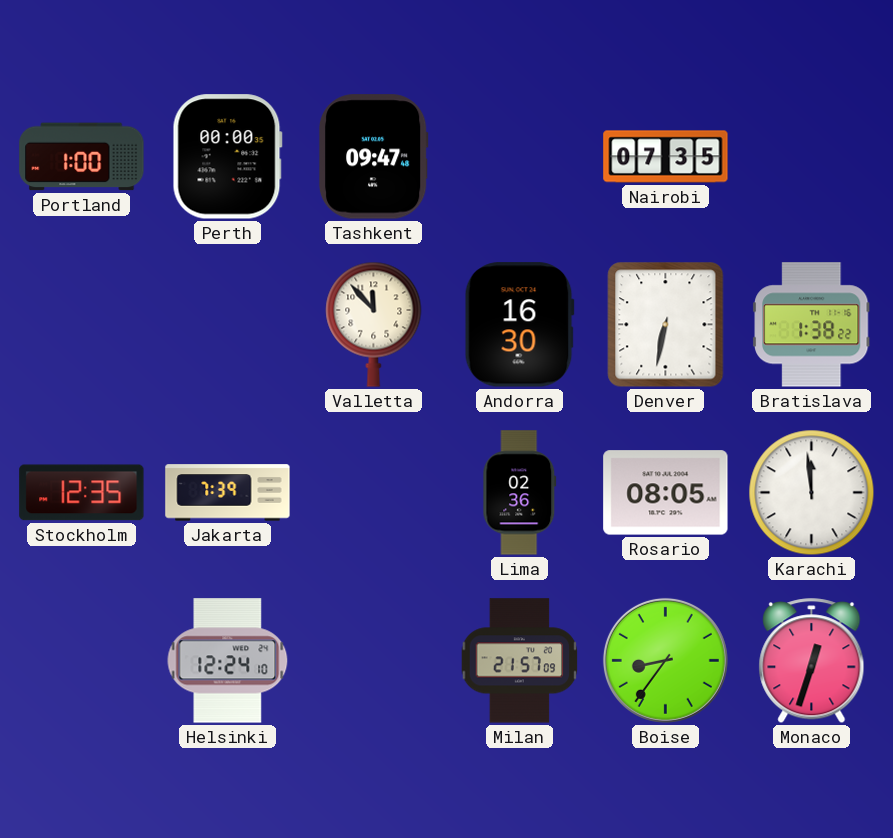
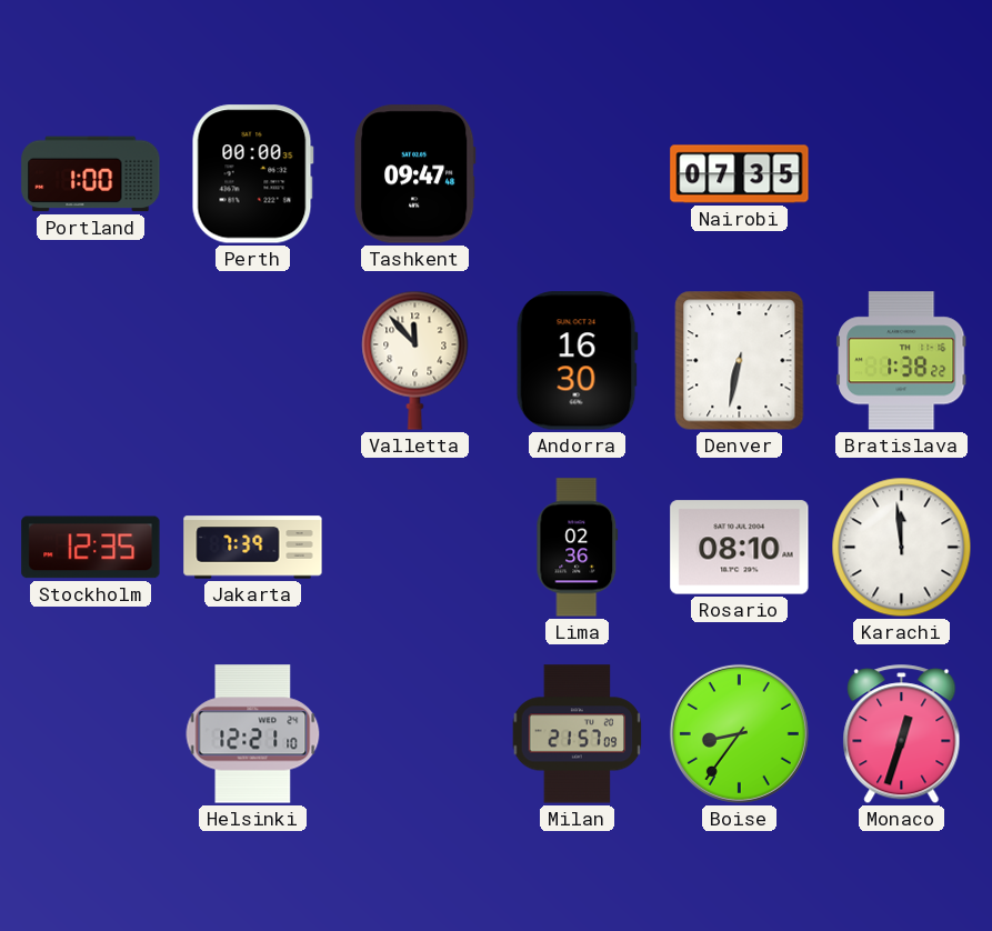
Rosario: 08:05 -> 08:10 (740, 548)
Helsinki: 12:24 -> 12:21 (253, 734)
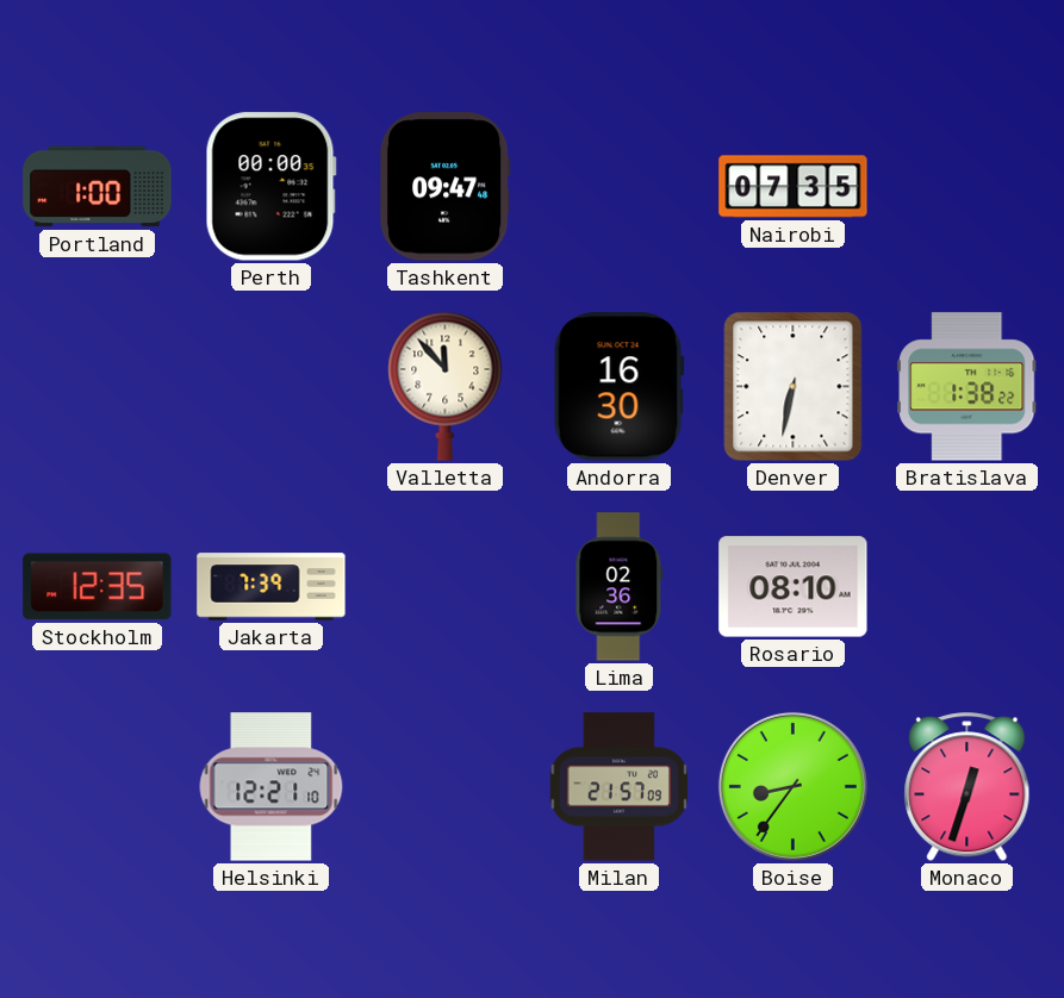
Karachi: 11:59 -> none (902, 548)
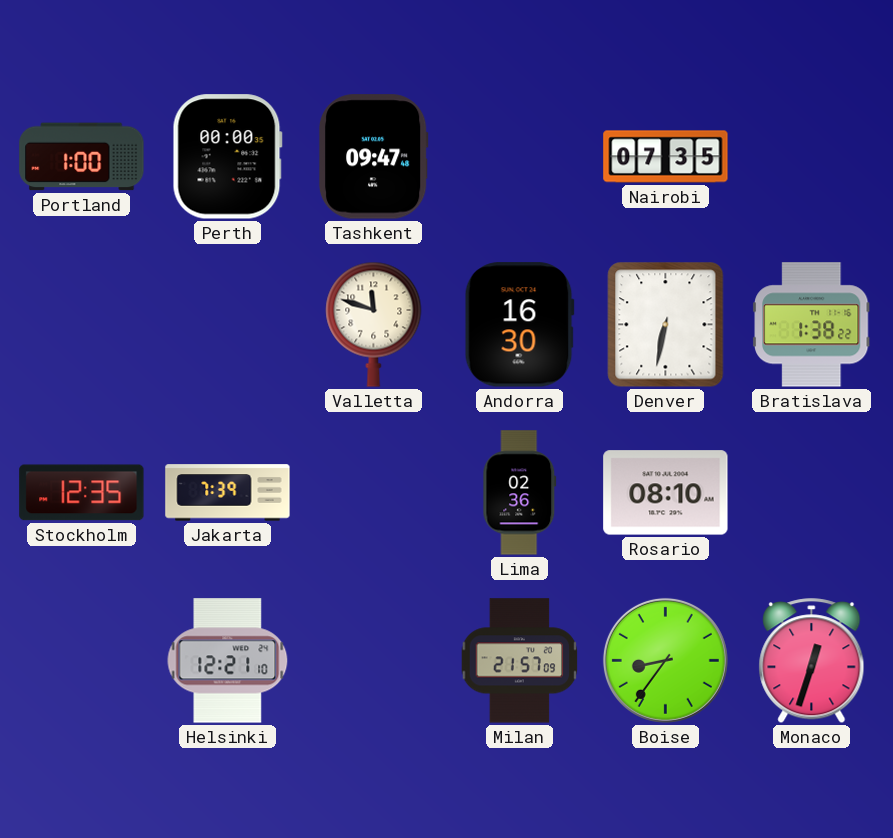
Valletta: 11:53 -> 11:48 (374, 324)
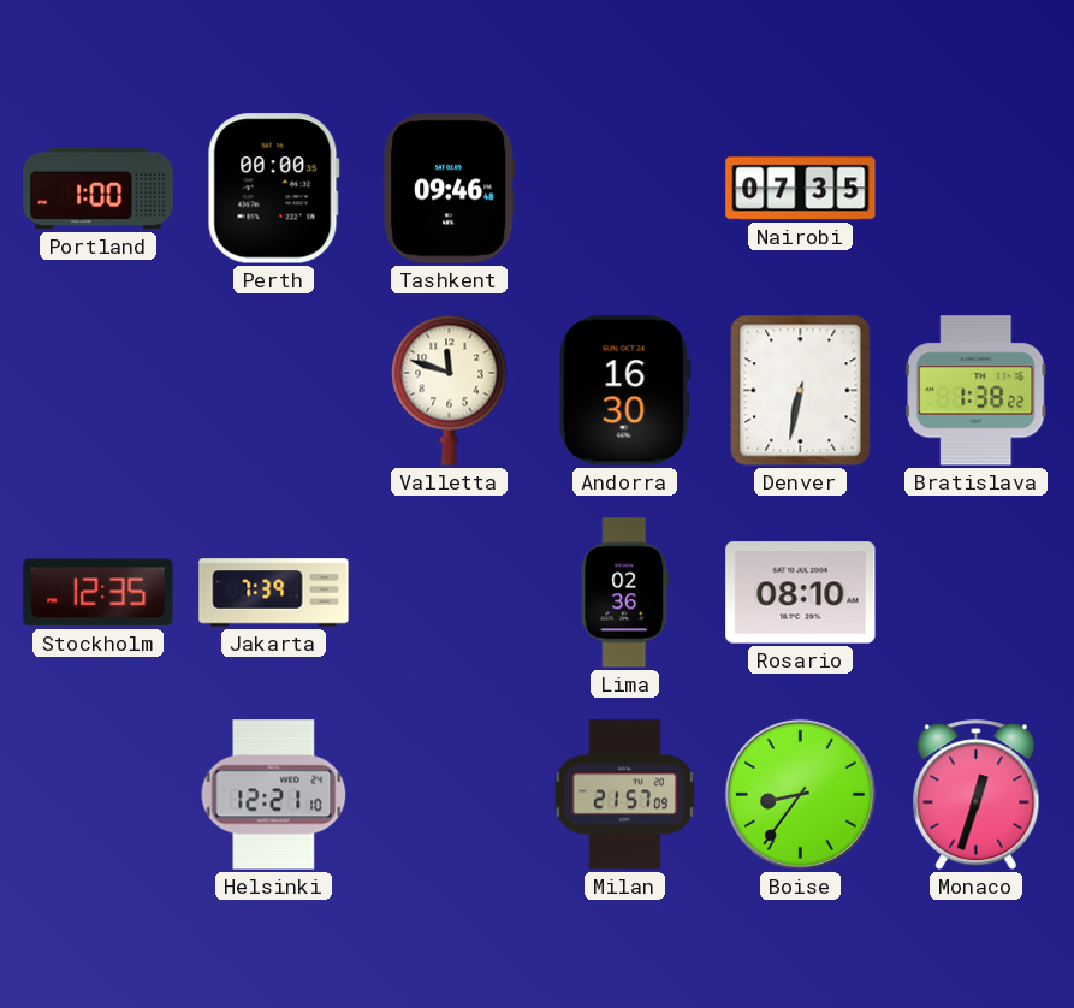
Tashkent: 09:47 -> 09:46 (449, 189)
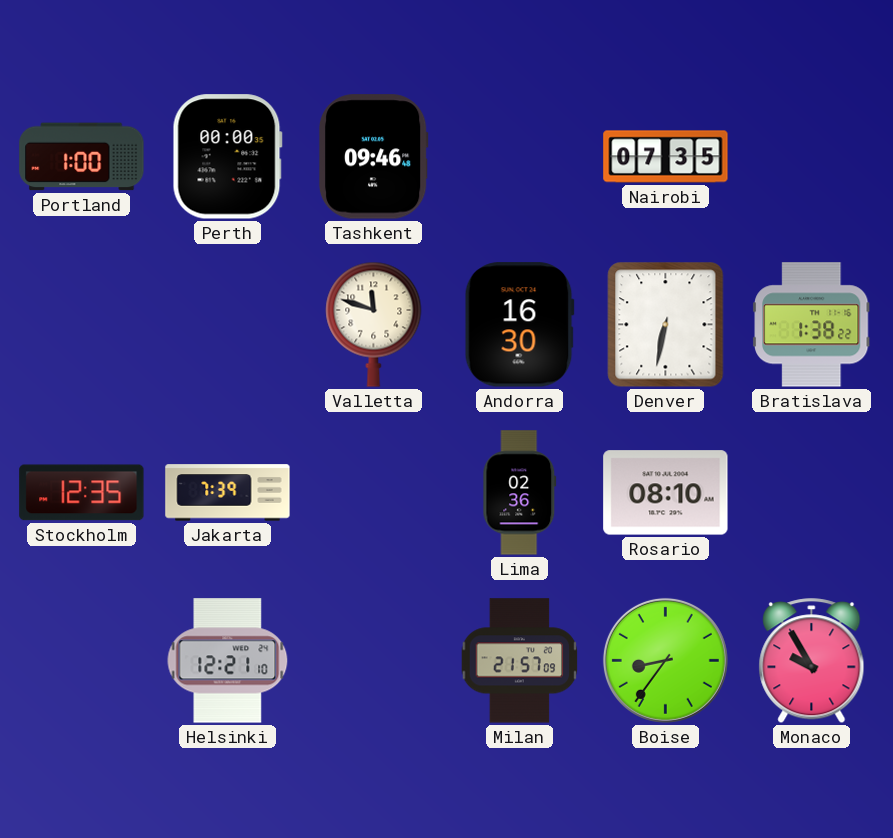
Monaco: 12:33 -> 9:55 (812, 661)
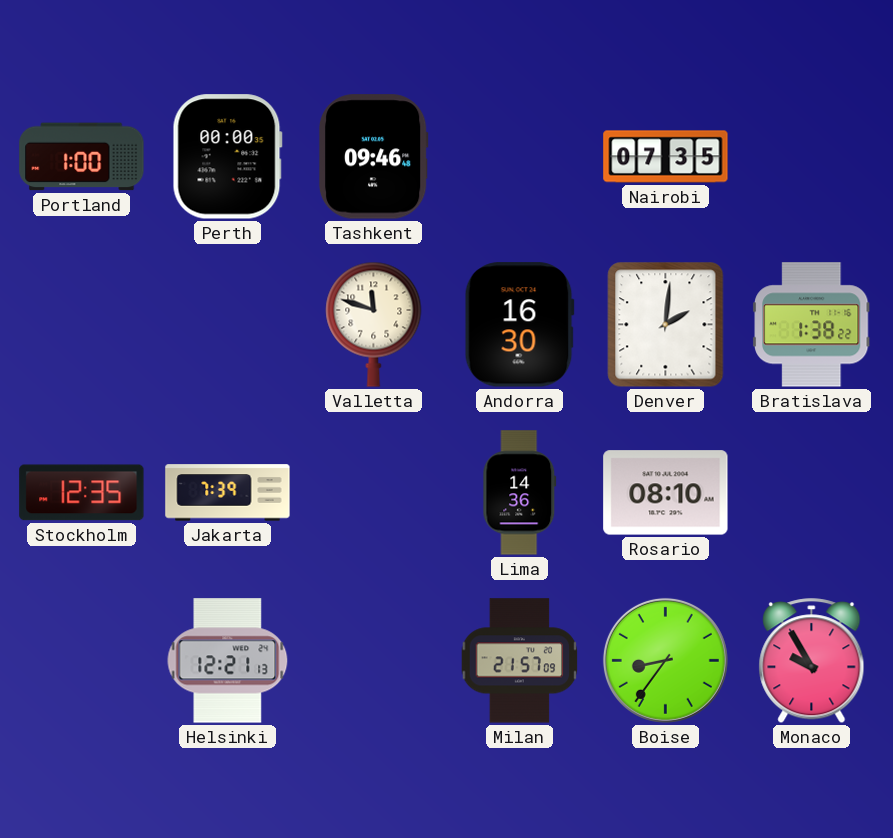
Denver: 6:32 -> 2:01 (666, 325)
Lima: 02:36 -> 14:36 (520, 493)
Helsinki: 12:21:10 -> 12:21:13 (228, 661)
